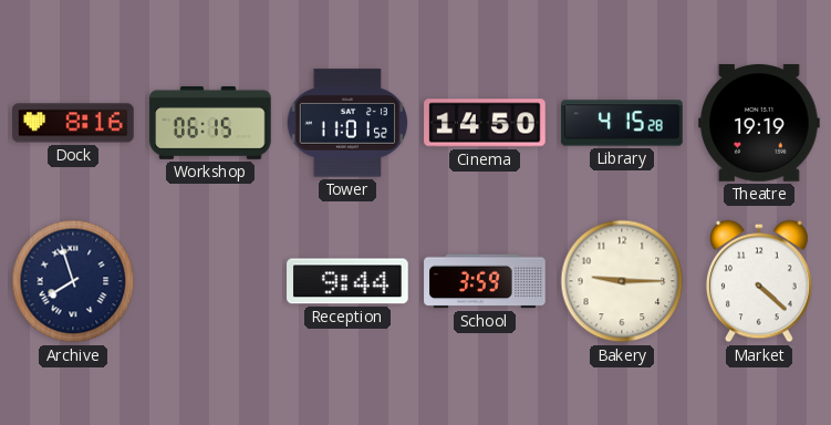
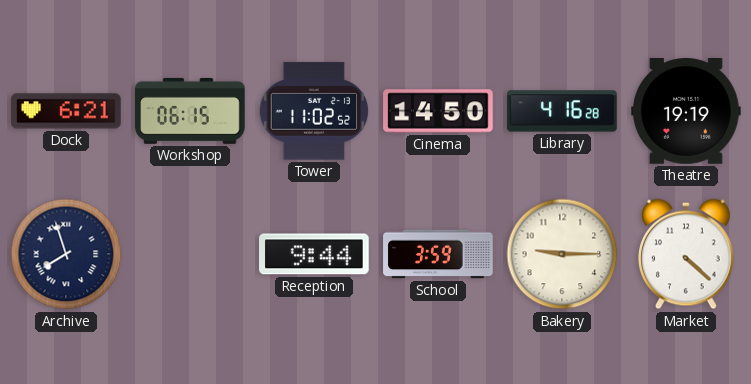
Dock: 8:16 -> 6:21 (66, 111)
Tower: 11:01 -> 11:02 (314, 111)
Library: 4:15 -> 4:16 (562, 111)
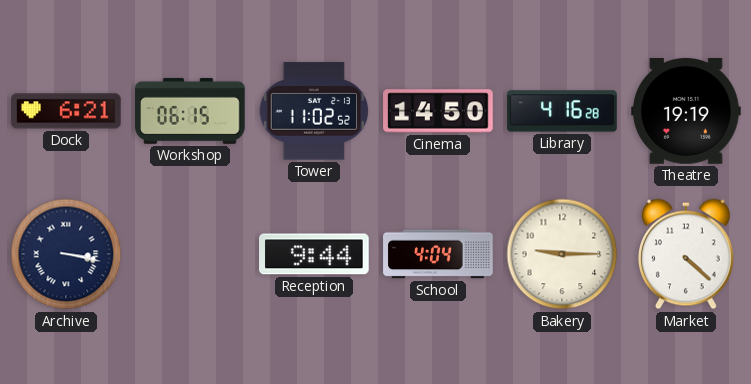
Archive: 7:57 -> 3:17 (66, 254)
School: 3:59 -> 4:04 (438, 254)
